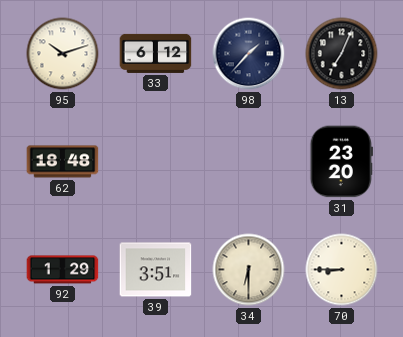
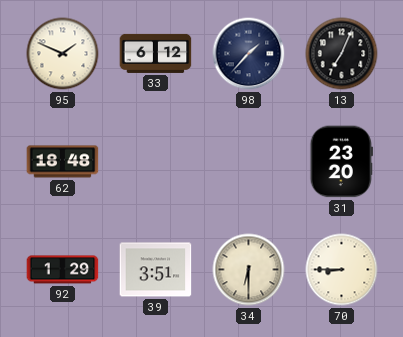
95: 10:12 -> 1:49 (63, 54)
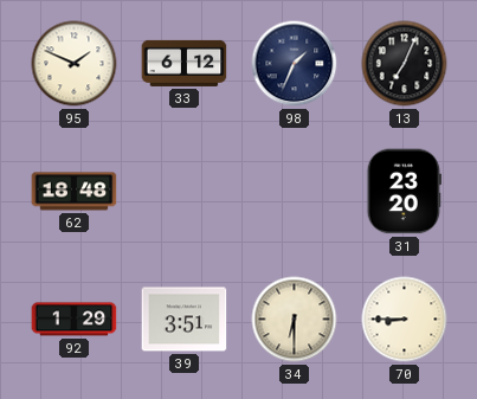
98: 1:37 -> 1:34 (295, 64)
